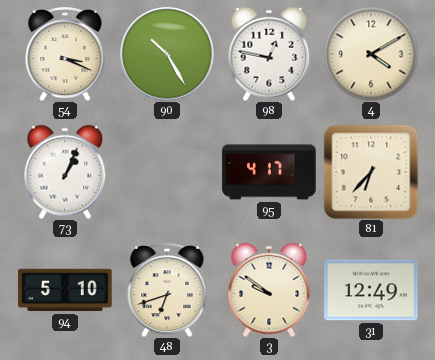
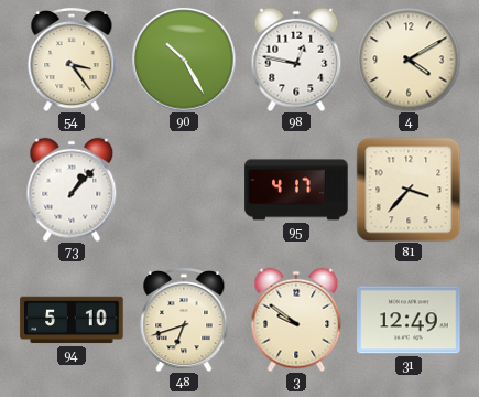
54: 3:19 -> 3:24 (72, 60)
73: 1:04 -> 1:07 (72, 190)
81: 6:37 -> 3:37 (409, 190)
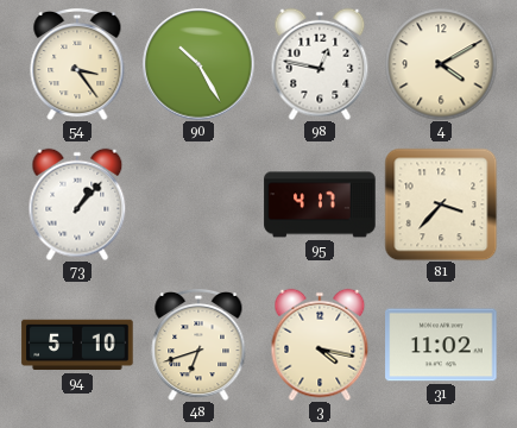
3: 9:51 -> 4:17 (320, 345)
31: 12:49 -> 11:02 (441, 345)
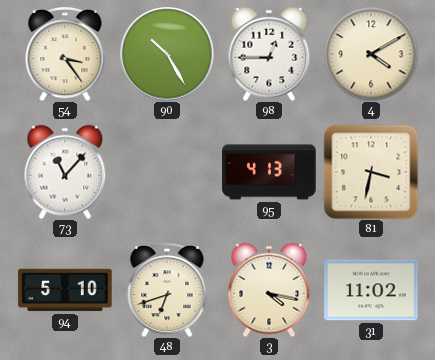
98: 12:47 -> 12:45 (269, 54)
73: 1:07 -> 11:07 (65, 172)
95: 4:17 -> 4:13 (269, 172)
81: 3:37 -> 3:32 (371, 172)
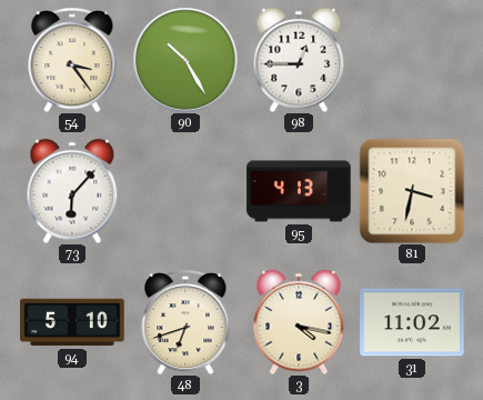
4: 4:10 -> none (371, 54)
73: 11:07 -> 6:07 (72, 191)
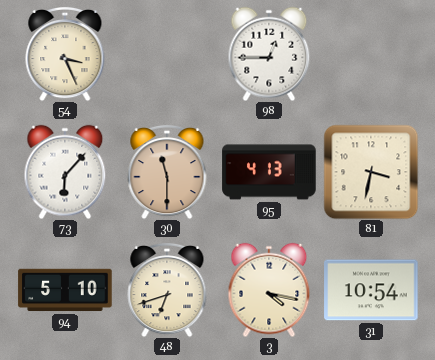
54: 3:24 -> 3:26 (65, 54)
90: 10:25 -> none (185, 60)
30: none -> 11:30 (167, 172)
31: 11:02 -> 10:54 (371, 290)
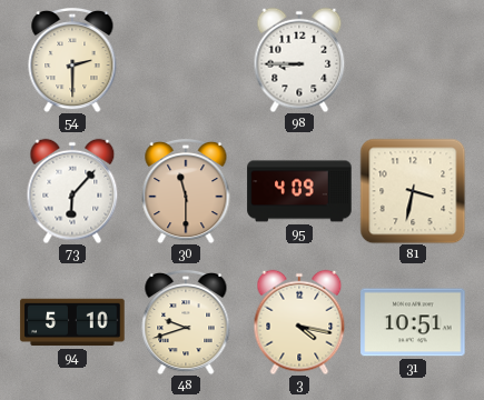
54: 3:26 -> 2:30 (72, 60)
98: 12:45 -> 8:45 (299, 60)
95: 4:13 -> 4:09 (299, 191)
48: 6:42 -> 9:42 (186, 322)
31: 10:54 -> 10:51 (413, 322)
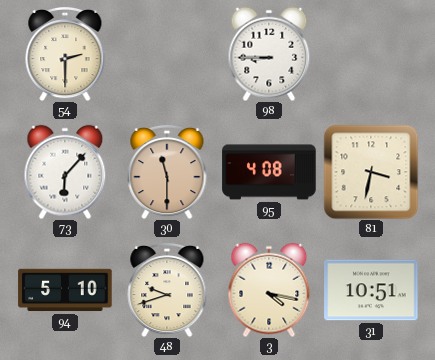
95: 4:09 -> 4:08 (269, 172)
